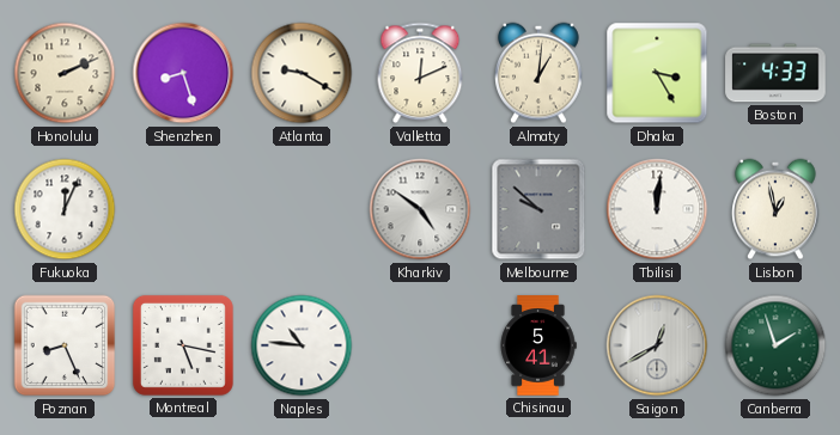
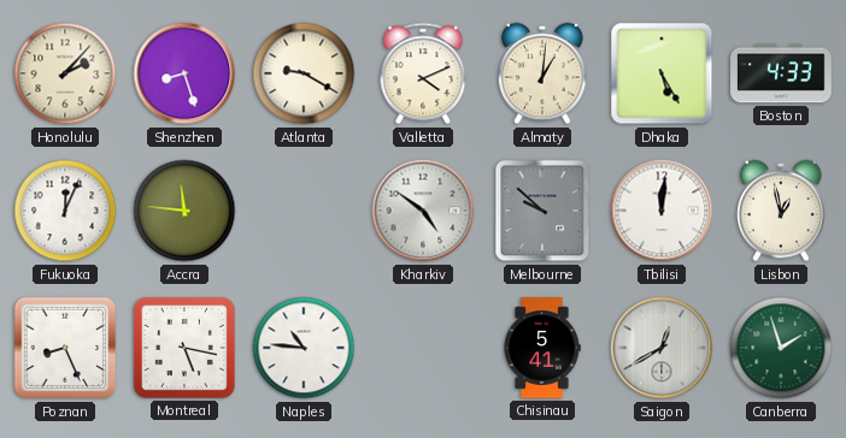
Honolulu: 2:11 -> 2:07 (65, 73)
Valletta: 12:11 -> 4:11 (423, 73)
Dhaka: 3:25 -> 5:25 (662, 73)
Accra: none -> 11:46 (184, 211)
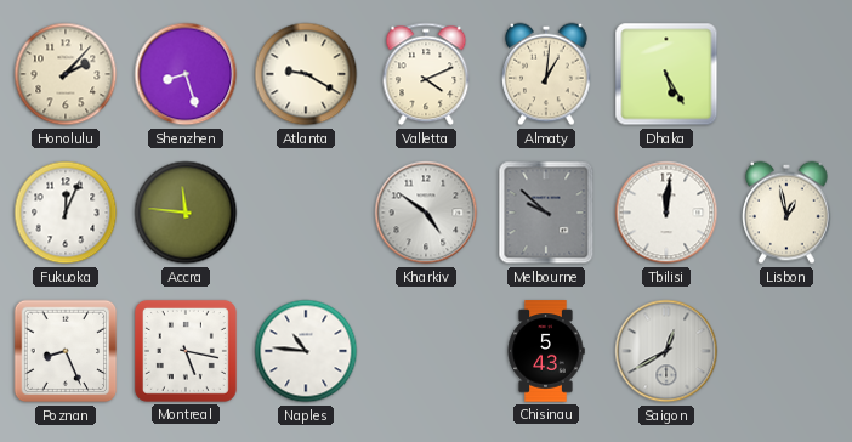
Boston: 4:33 -> none (781, 73)
Chisinau: 5:41 -> 5:43 (546, 351)
Canberra: 1:57 -> none (781, 348)
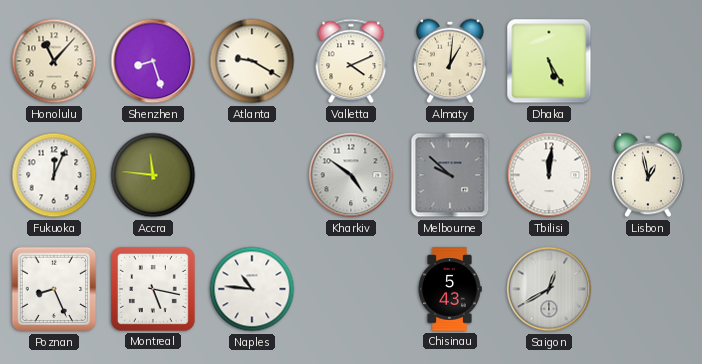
Honolulu: 2:07 -> 11:07 (54, 61)
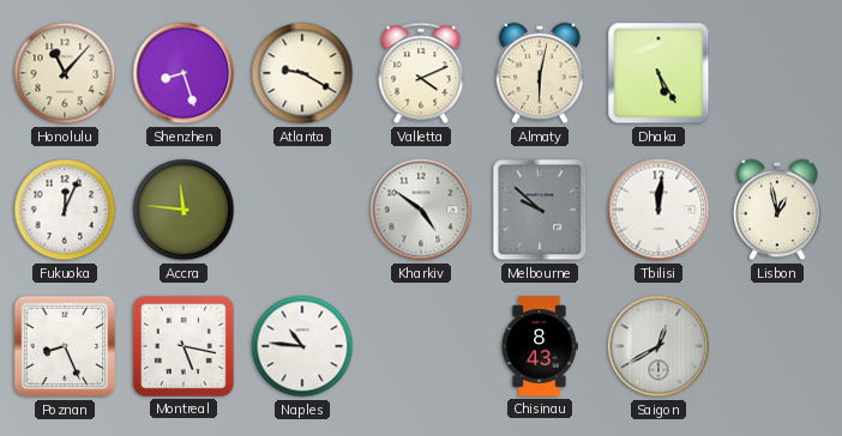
Almaty: 1:01 -> 6:02 (540, 73)
Chisinau: 5:43 -> 8:43 (540, 346)
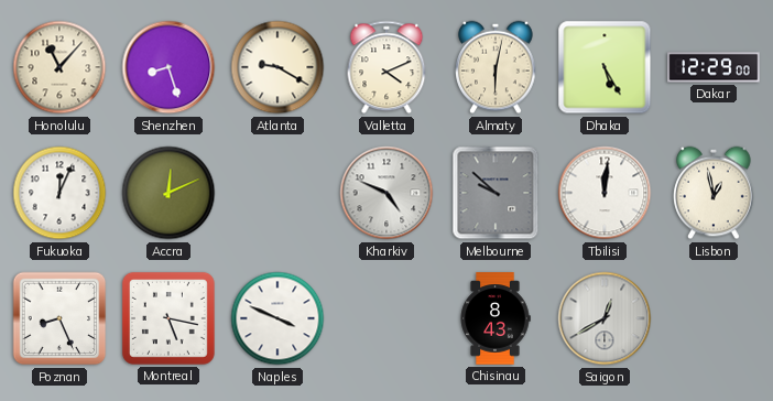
Dakar: none -> 12:29 (714, 67)
Accra: 11:46 -> 12:11 (168, 193)
Kharkiv: 4:51 -> 4:49 (386, 193)
Naples: 10:46 -> 3:49 (277, 318)
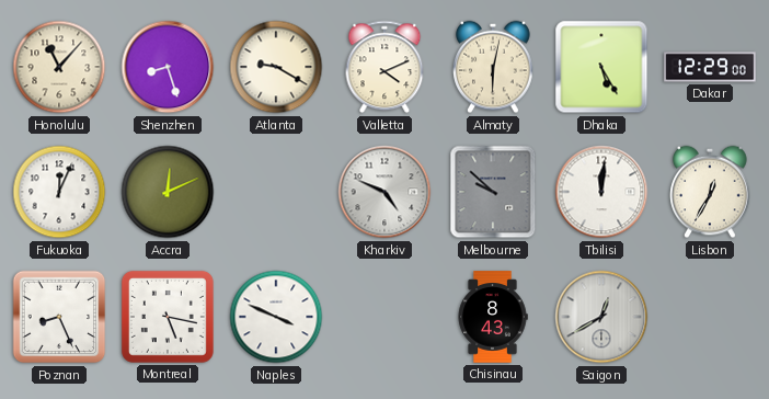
Lisbon: 12:58 -> 12:35 (710, 192)
